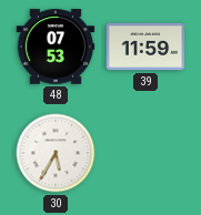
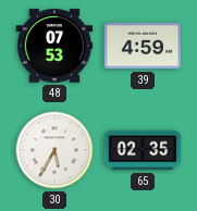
39: 11:59 -> 4:59 (143, 46)
65: none -> 02:35 (143, 150)
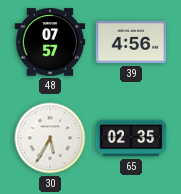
48: 07:53 -> 07:57 (50, 42)
39: 4:59 -> 4:56 (131, 42)
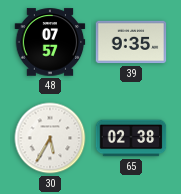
39: 4:56 -> 9:35 (131, 42)
65: 02:35 -> 02:38 (131, 138)
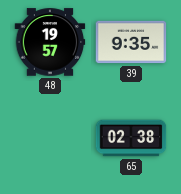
48: 07:57 -> 19:57 (50, 42)
30: 5:35 -> none (50, 138)
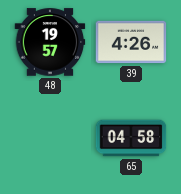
39: 9:35 -> 4:26 (131, 42)
65: 02:38 -> 04:58 (131, 138)
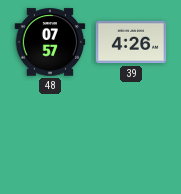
48: 19:57 -> 07:57 (50, 42)
65: 04:58 -> none (131, 138)
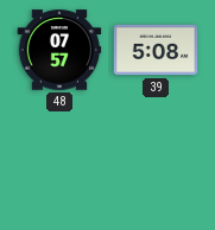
39: 4:26 -> 5:08 (156, 50)
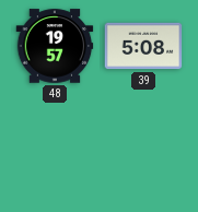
48: 07:57 -> 19:57 (55, 46)
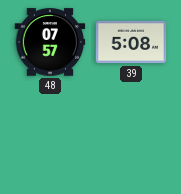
48: 19:57 -> 07:57 (50, 42)
